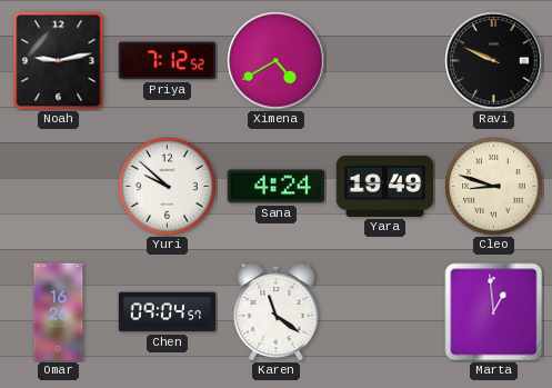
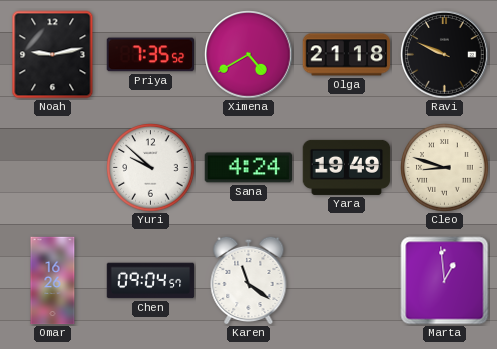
Priya: 7:12 -> 7:35 (151, 55)
Olga: none -> 21:18 (347, 55)
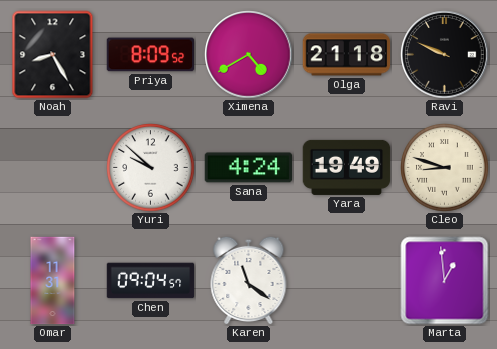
Noah: 9:13 -> 8:25 (53, 55)
Priya: 7:35 -> 8:09 (151, 55)
Omar: 16:26 -> 11:31 (53, 281)
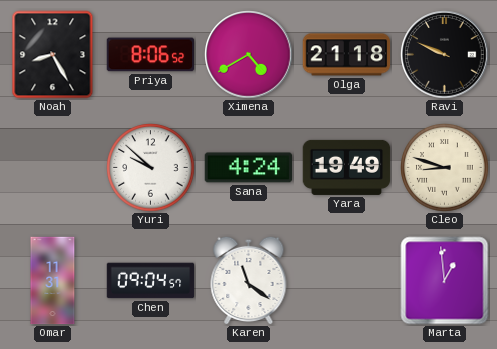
Priya: 8:09 -> 8:06 (151, 55)
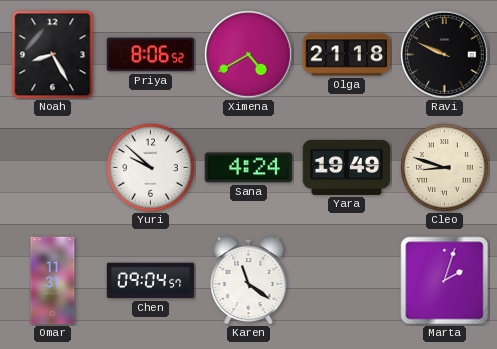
Marta: 12:59 -> 2:03 (445, 281)
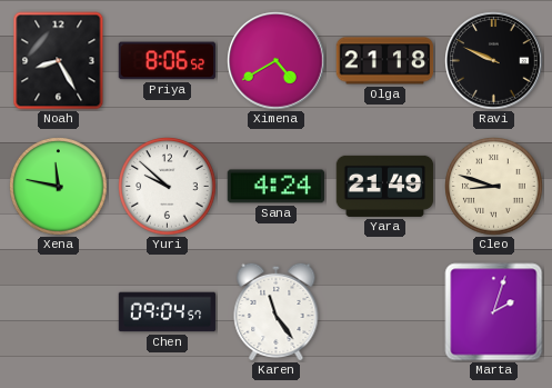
Xena: none -> 11:47 (59, 187)
Yara: 19:49 -> 21:49 (385, 186)
Omar: 11:31 -> none (53, 281)
Karen: 11:21 -> 11:24 (277, 311)
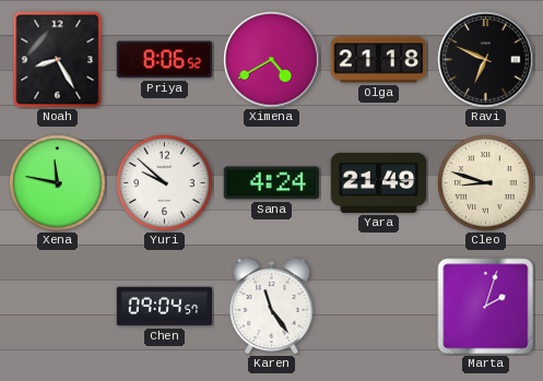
Ravi: 9:49 -> 6:49 (486, 60)
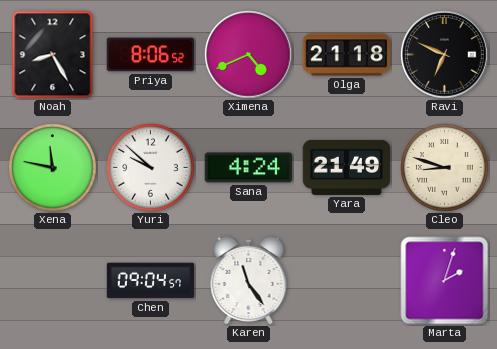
Ximena: 4:40 -> 4:41 (249, 55)
